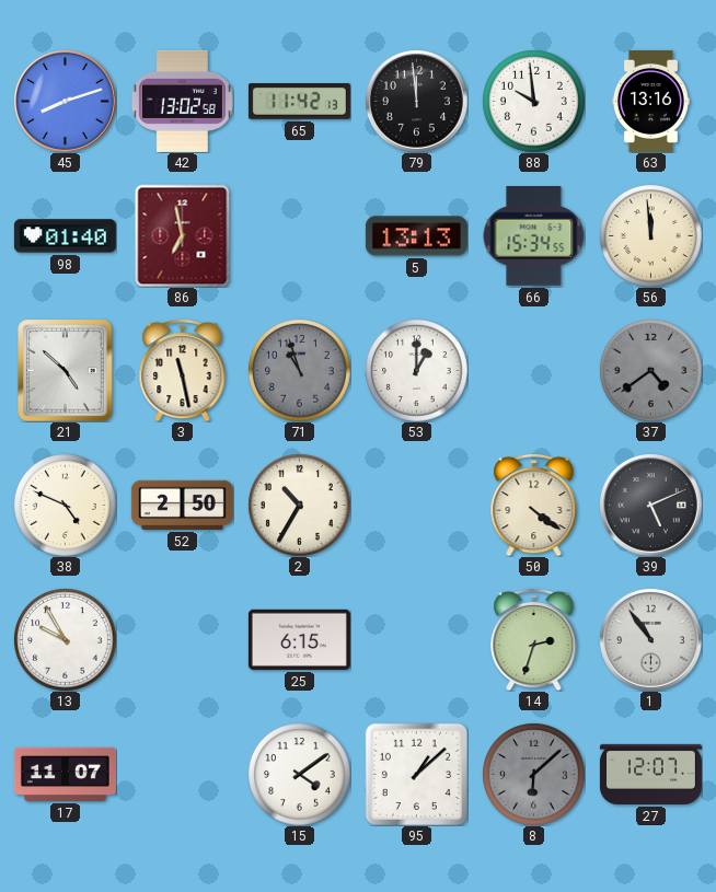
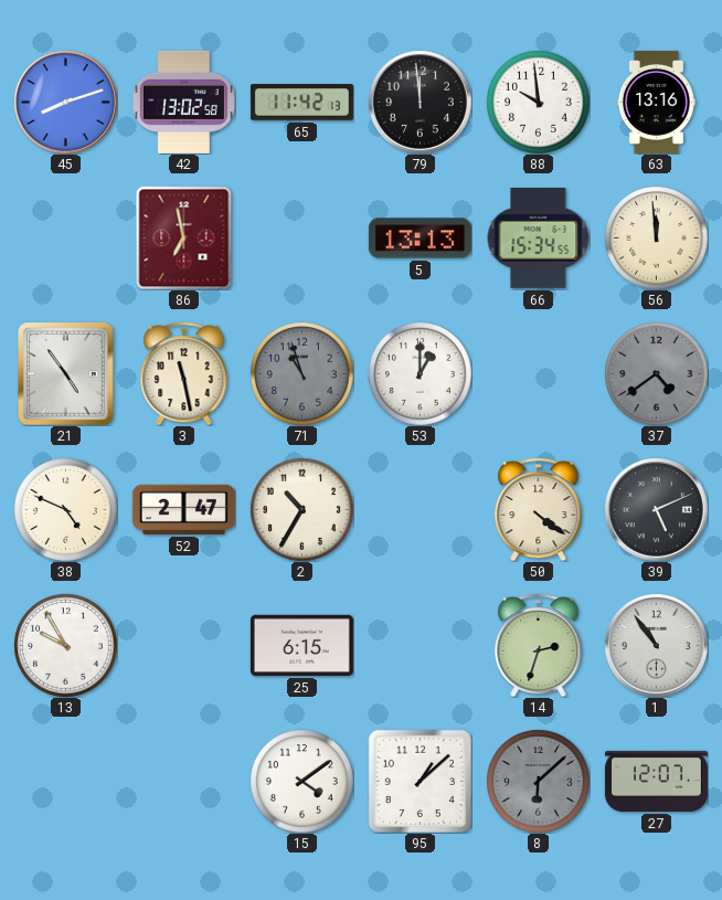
98: 01:40 -> none (65, 236)
21: 4:52 -> 4:54 (66, 373)
52: 2:50 -> 2:47 (183, 509)
17: 11:07 -> none (65, 774)
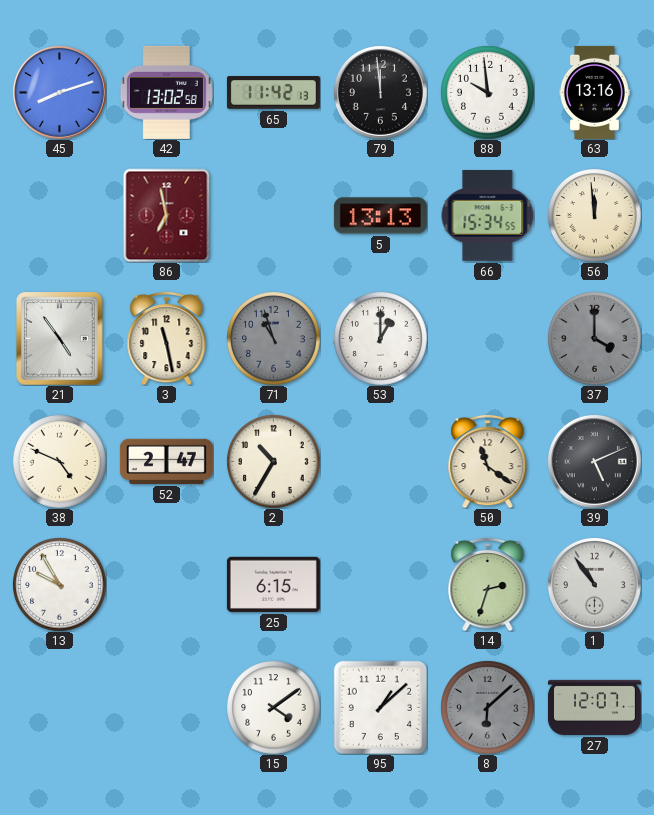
37: 4:39 -> 4:00 (594, 338)
50: 4:21 -> 11:21 (488, 461)
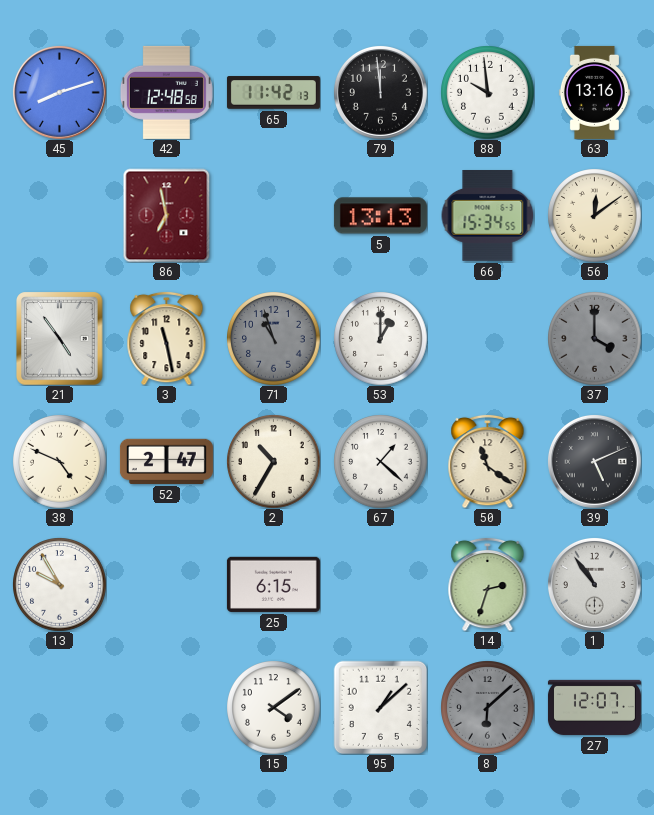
42: 13:02 -> 12:48 (166, 92)
56: 11:59 -> 12:09 (594, 215)
67: none -> 1:22 (380, 461)
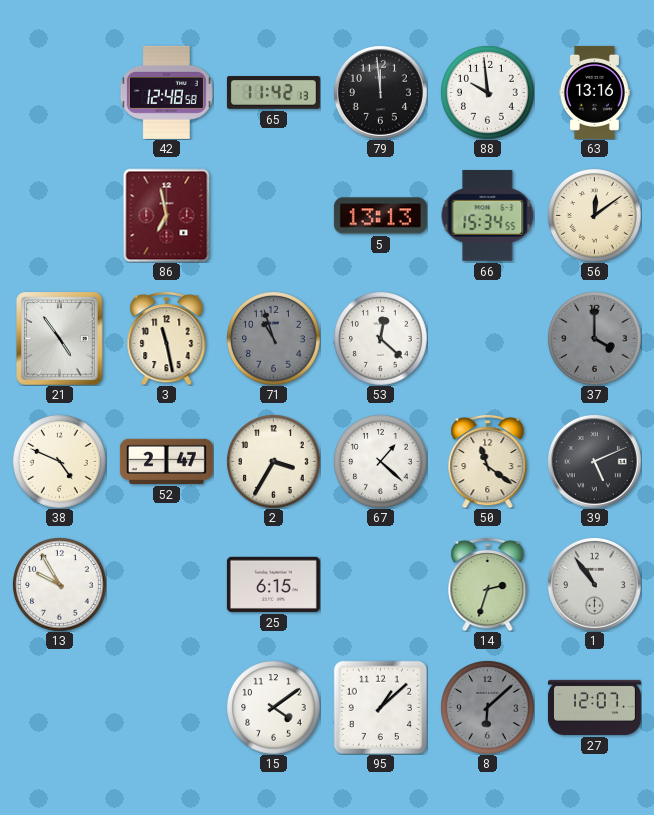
45: 8:12 -> none (59, 92)
53: 1:00 -> 12:22 (380, 338)
2: 10:35 -> 3:35 (273, 461)
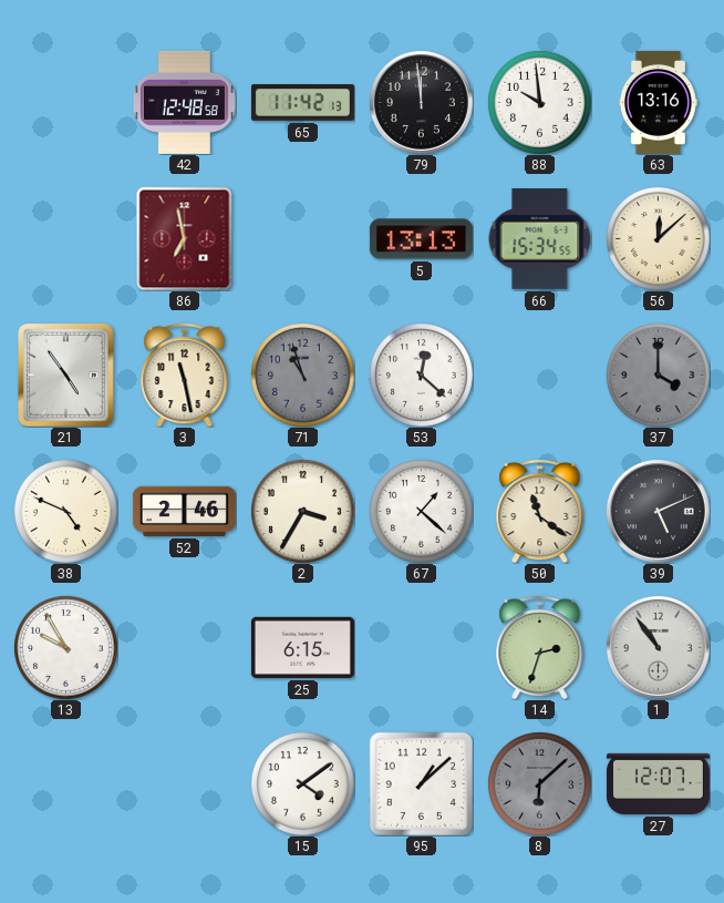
56: 12:09 -> 12:08 (658, 238)
52: 2:47 -> 2:46 (184, 511)
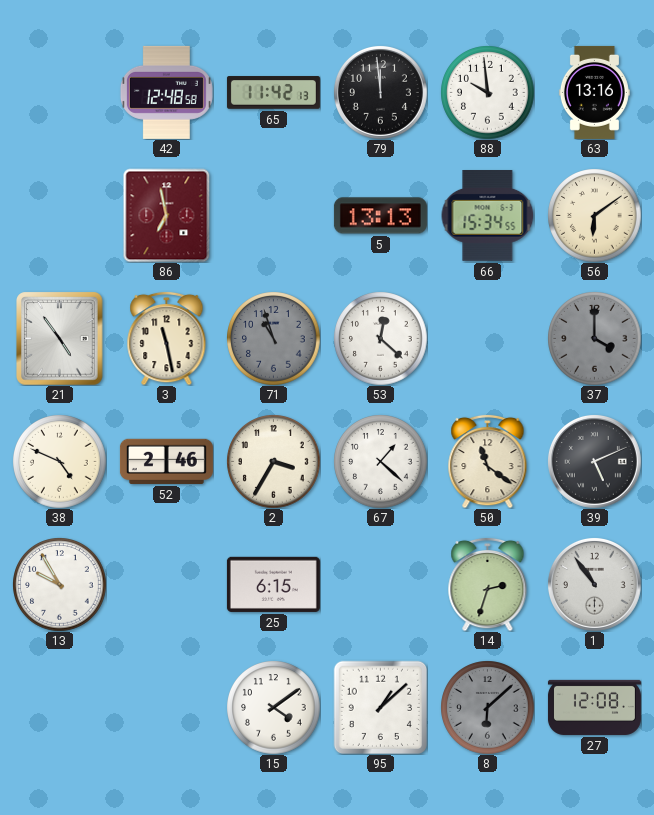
56: 12:08 -> 6:09 (594, 215)
27: 12:07 -> 12:08 (594, 707)
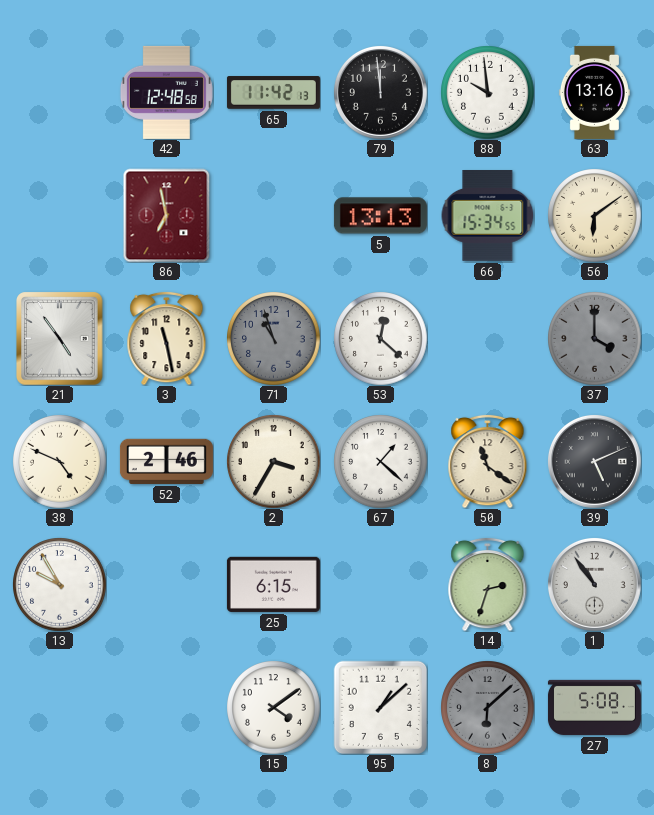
27: 12:08 -> 5:08 (594, 707)
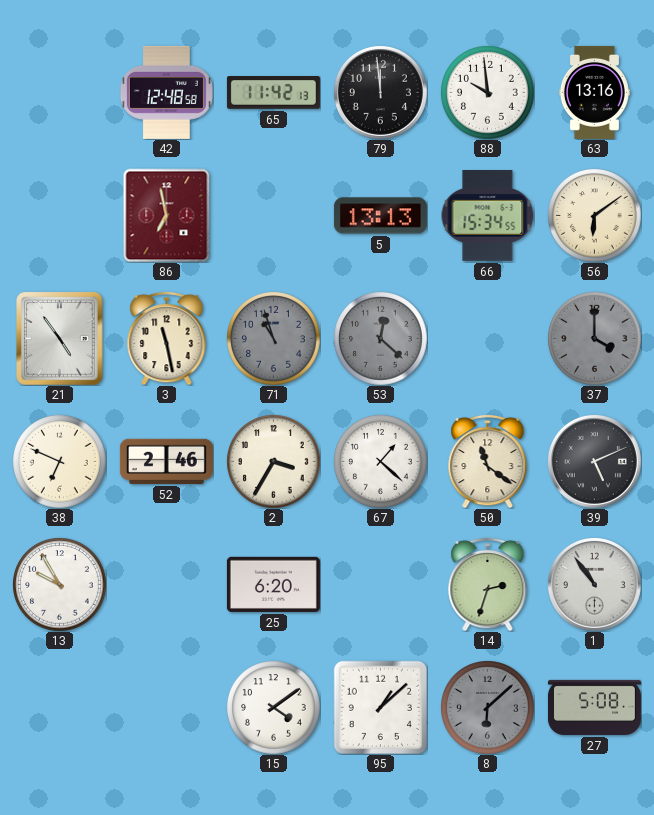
53 dial: white -> grey (380, 338)
38: 4:49 -> 6:49 (59, 461)
25: 6:15 -> 6:20 (273, 584)
